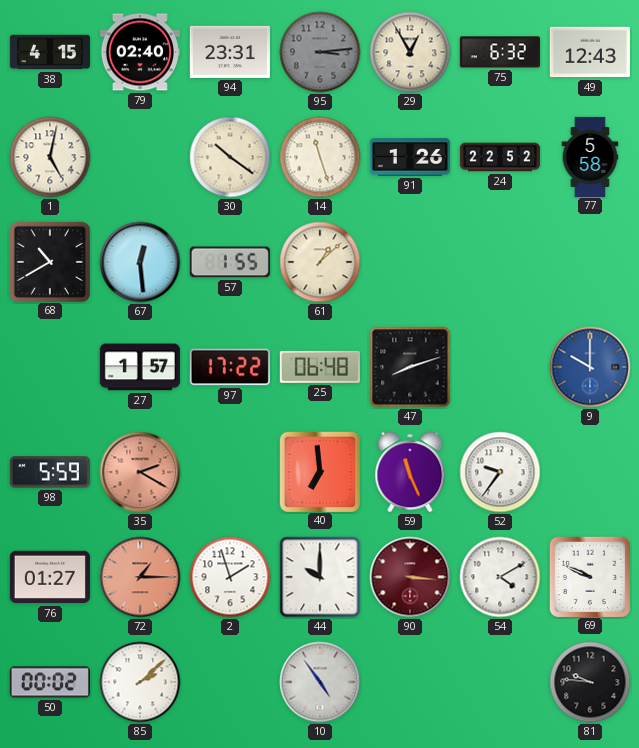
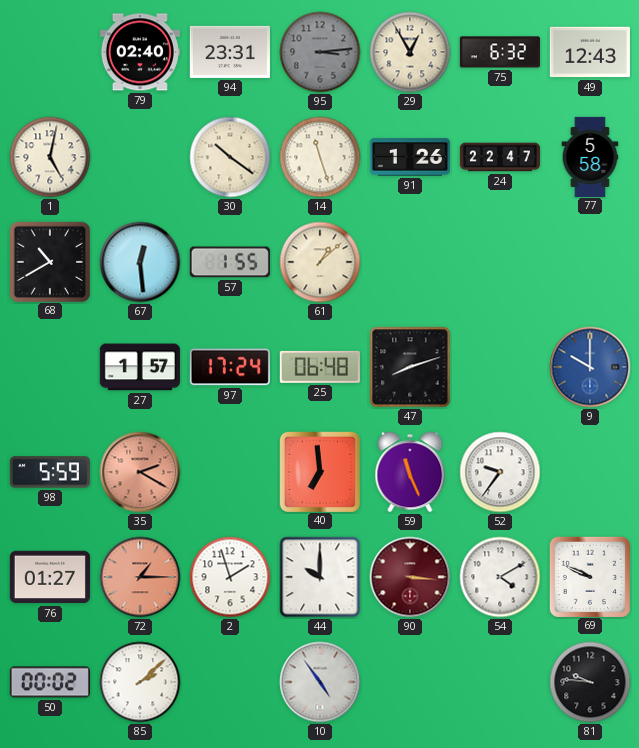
38: 4:15 -> none (50, 52)
24: 22:52 -> 22:47 (499, 157)
97: 17:22 -> 17:24 (230, 367)
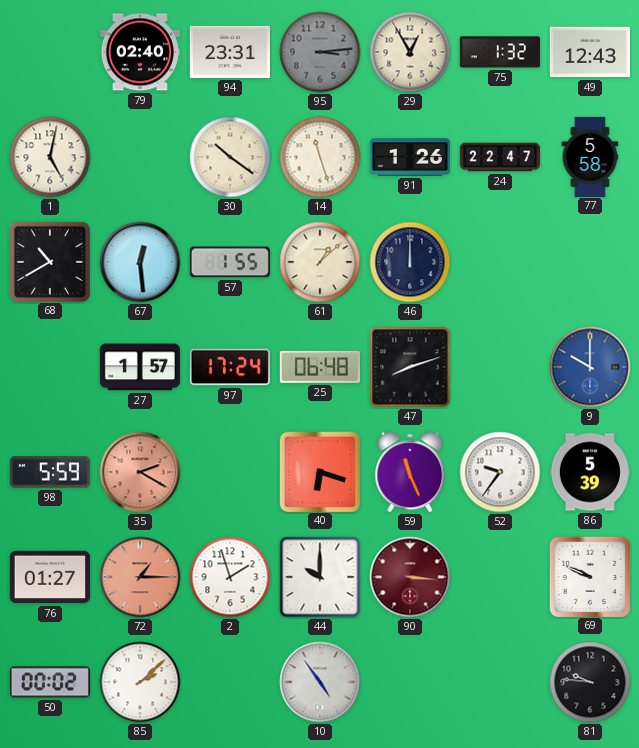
75: 6:32 -> 1:32 (500, 52)
46: none -> 12:00 (410, 262)
40: 6:59 -> 6:18 (319, 471)
86: none -> 5:39 (590, 472)
54: 4:10 -> none (500, 577)
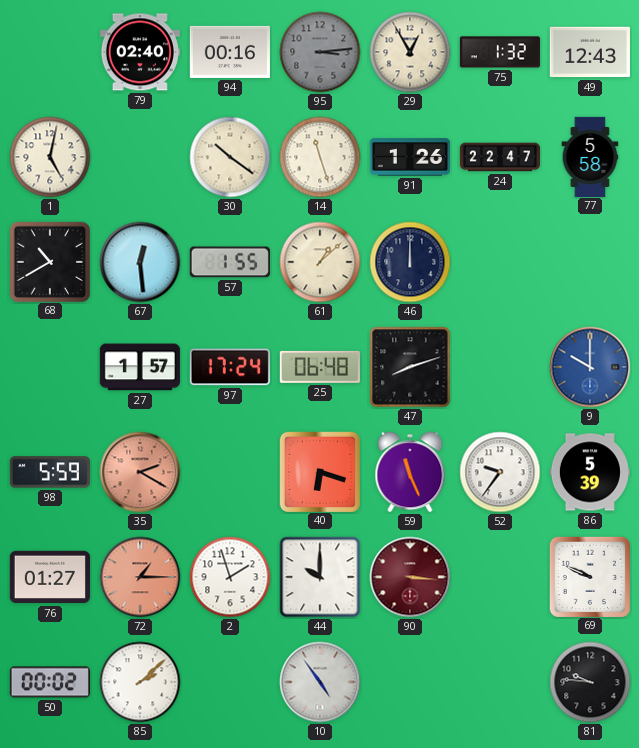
94: 23:31 -> 00:16 (230, 52)
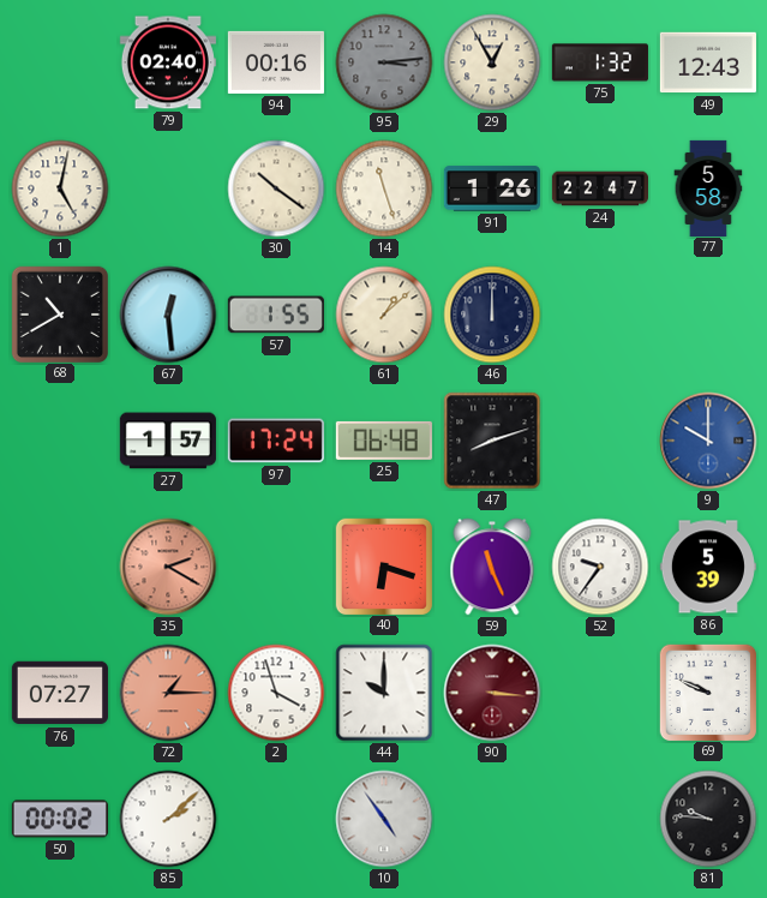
98: 5:59 -> none (50, 472)
76: 01:27 -> 07:27 (60, 693)
2: 1:57 -> 3:57 (276, 693)
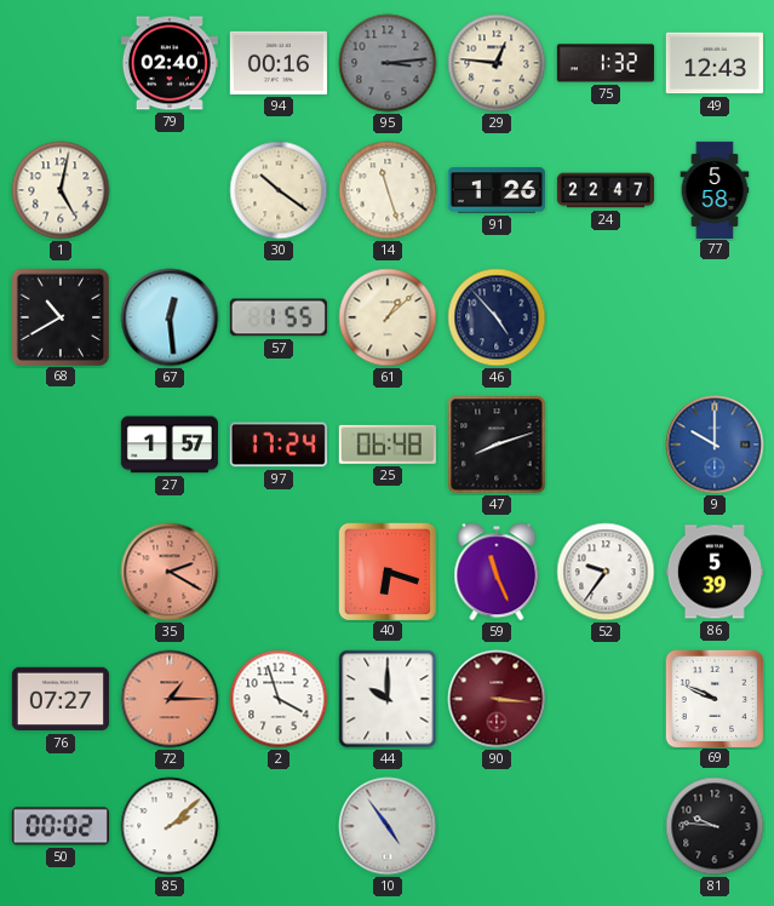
29: 12:55 -> 12:46 (497, 63)
46: 12:00 -> 4:53 (497, 317)
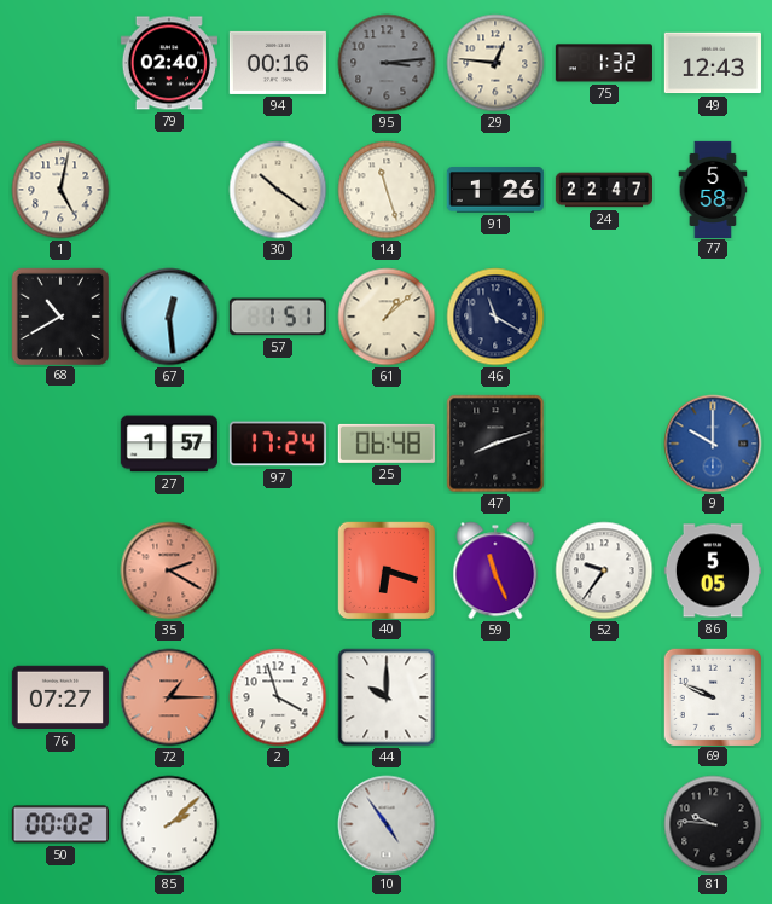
57: 1:55 -> 1:51 (278, 317)
46: 4:53 -> 11:20 (495, 317)
86: 5:39 -> 5:05 (713, 570)
90: 3:16 -> none (497, 699)
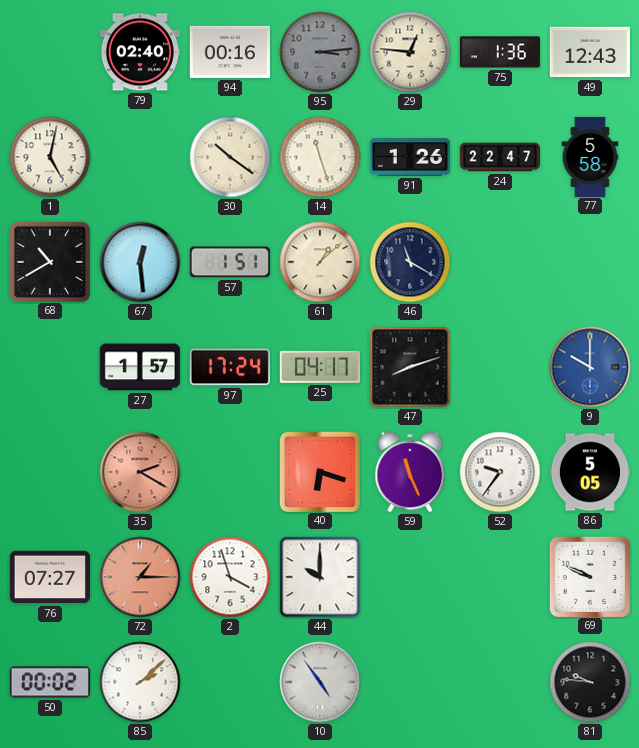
75: 1:32 -> 1:36 (500, 52)
25: 06:48 -> 04:17 (320, 367)
